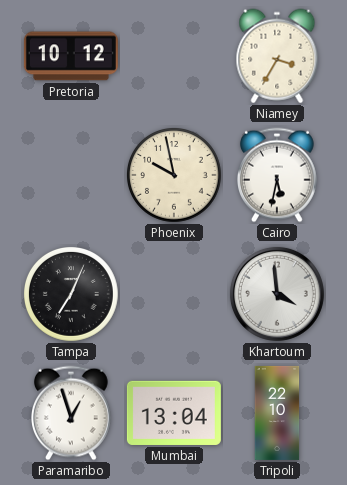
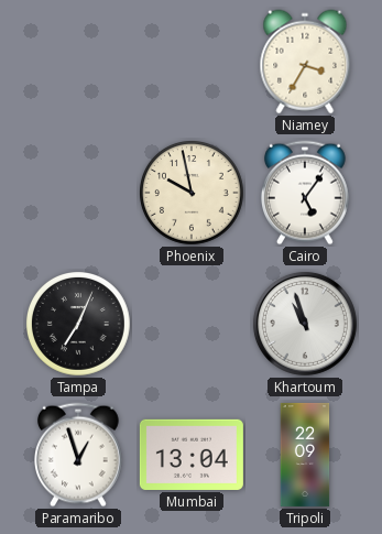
Pretoria: 10:12 -> none (71, 56)
Cairo: 5:32 -> 5:06 (306, 193)
Khartoum: 3:59 -> 10:57 (305, 324)
Tripoli: 22:10 -> 22:09 (305, 455)
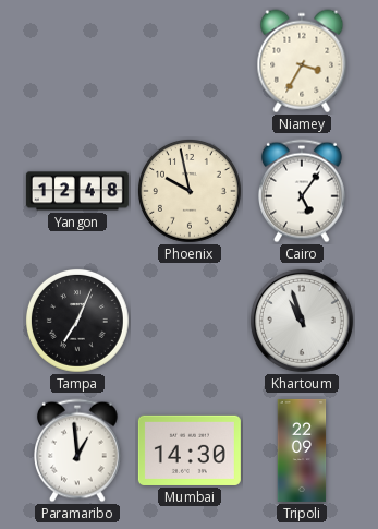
Yangon: none -> 12:48 (77, 191)
Paramaribo: 12:57 -> 12:59 (78, 450)
Mumbai: 13:04 -> 14:30 (190, 450)
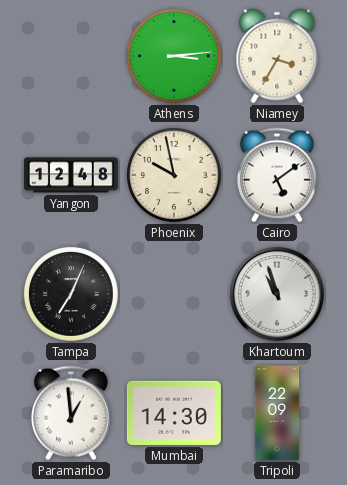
Athens: none -> 3:14 (175, 57)
Cairo: 5:06 -> 5:09 (278, 175)
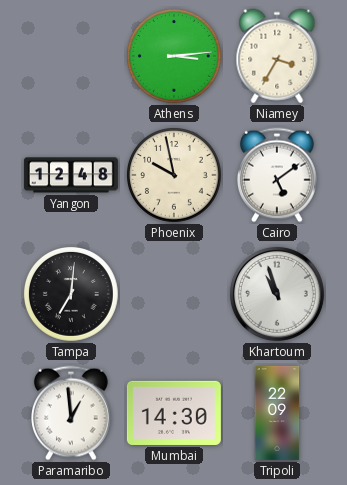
Tampa: 7:04 -> 7:01 (72, 295)
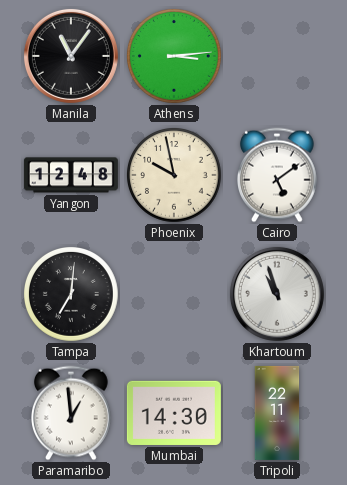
Manila: none -> 11:06 (71, 56)
Niamey: 3:35 -> none (277, 56)
Tripoli: 22:09 -> 22:11 (277, 413)
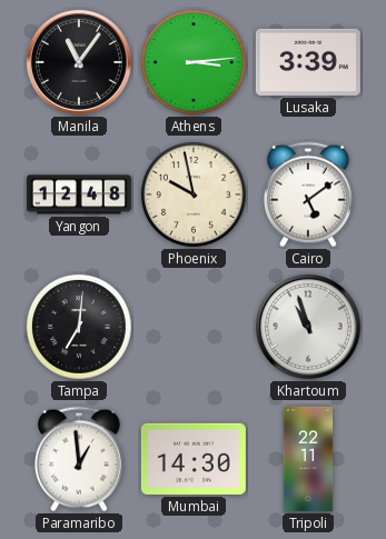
Lusaka: none -> 3:39 (308, 62)
